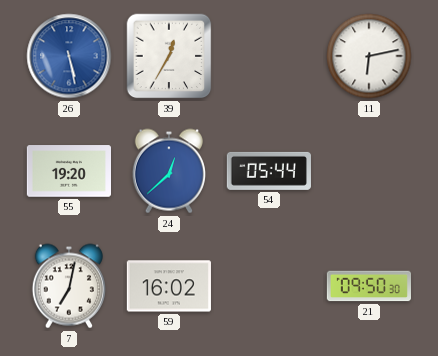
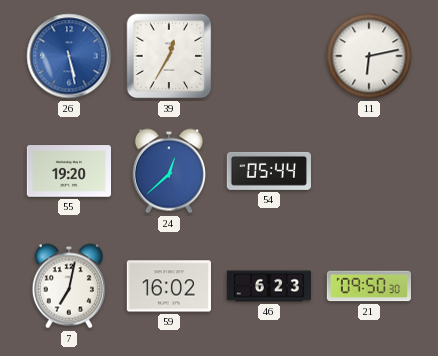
46: none -> 6:23 (268, 286)
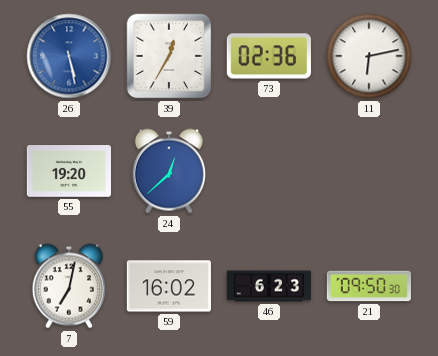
73: none -> 02:36 (269, 56)
54: 05:44 -> none (269, 171)
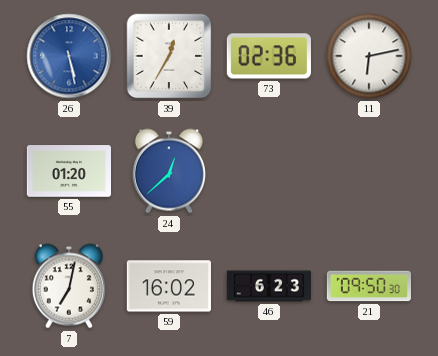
55: 19:20 -> 01:20 (68, 171)
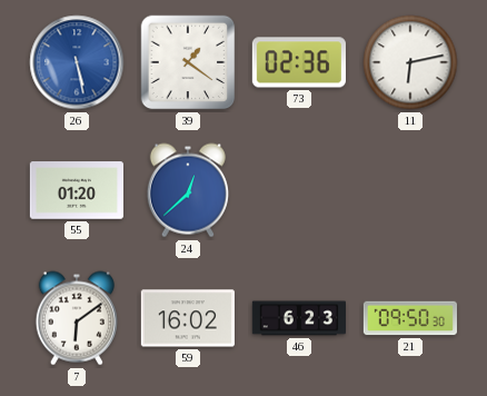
39: 12:35 -> 1:21 (188, 62)
7: 7:02 -> 6:09 (77, 318)
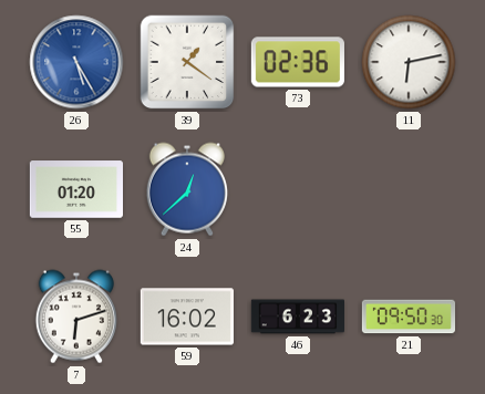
26: 5:28 -> 5:25 (76, 62)
7: 6:09 -> 6:12 (76, 317)
